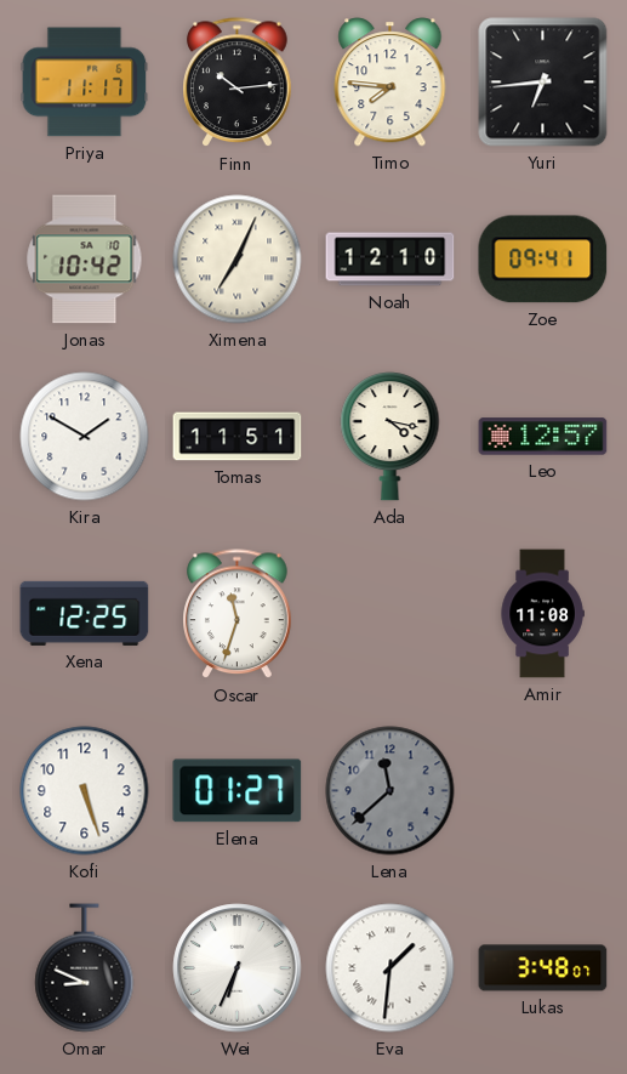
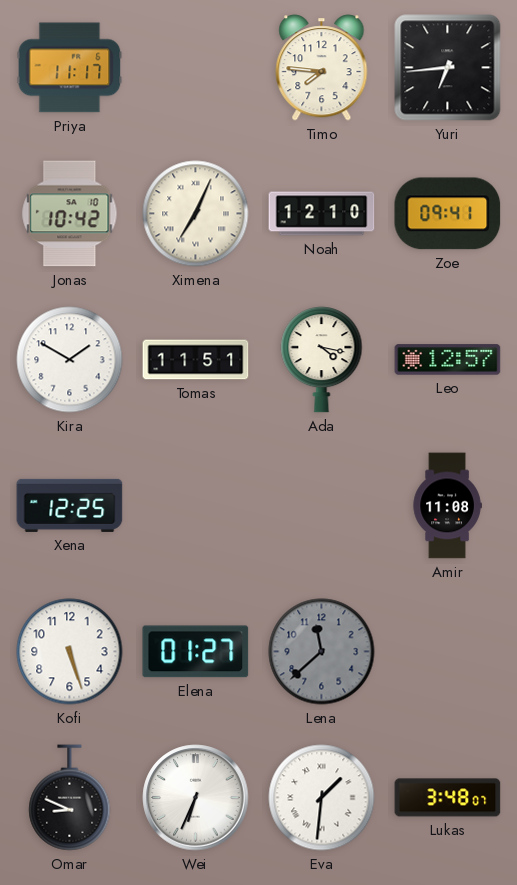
Finn: 10:14 -> none (238, 83)
Oscar: 11:33 -> none (238, 614)
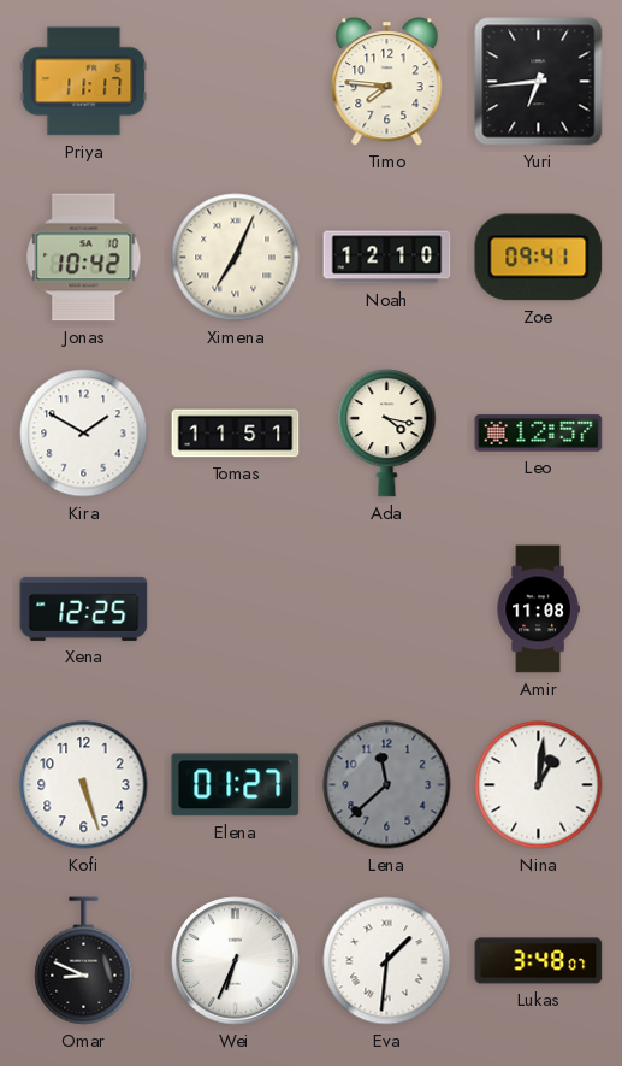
Nina: none -> 1:01 (539, 785)
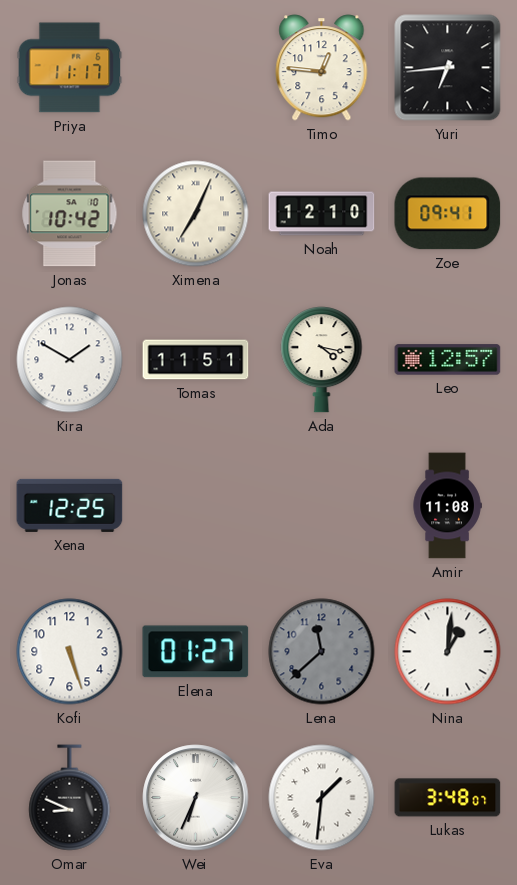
Timo: 7:46 -> 12:46 (322, 68)
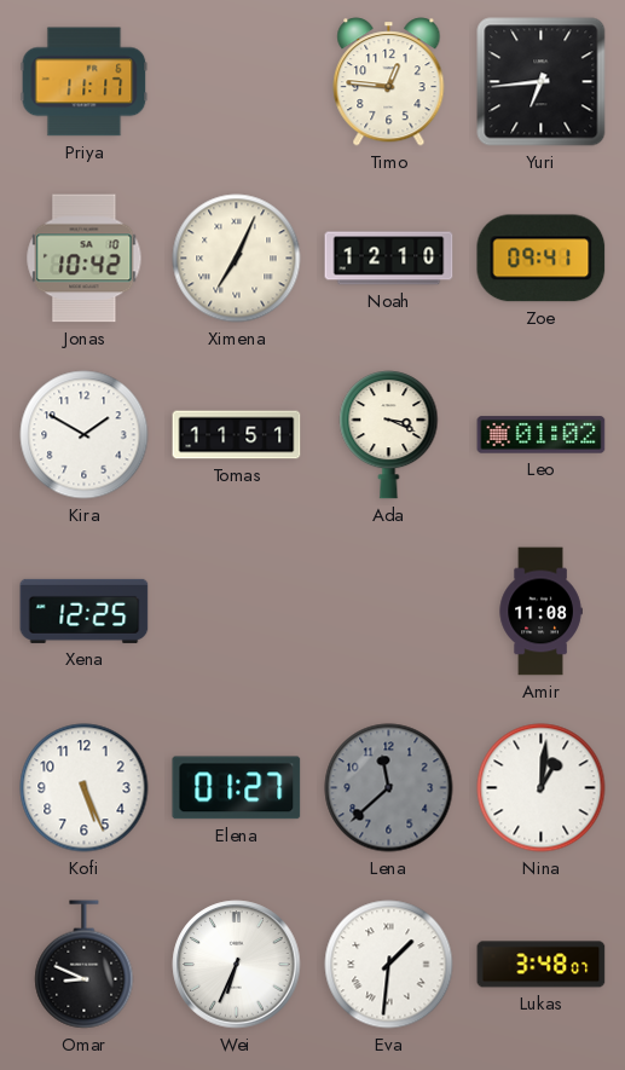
Ada: 4:17 -> 3:19 (389, 435)
Leo: 12:57 -> 01:02 (542, 435)
Kofi: 5:27 -> 5:26 (85, 788)
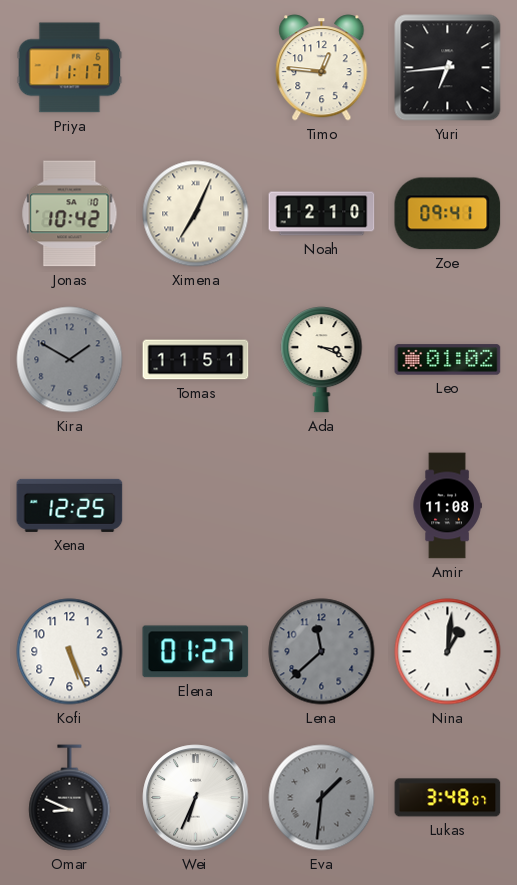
Kira dial: white -> grey (70, 360)
Eva dial: white -> grey (322, 798)
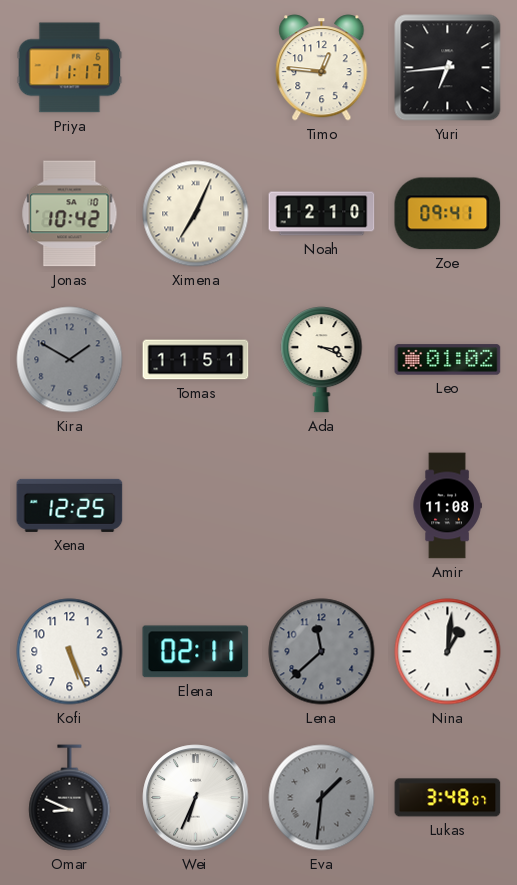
Elena: 01:27 -> 02:11 (196, 652)
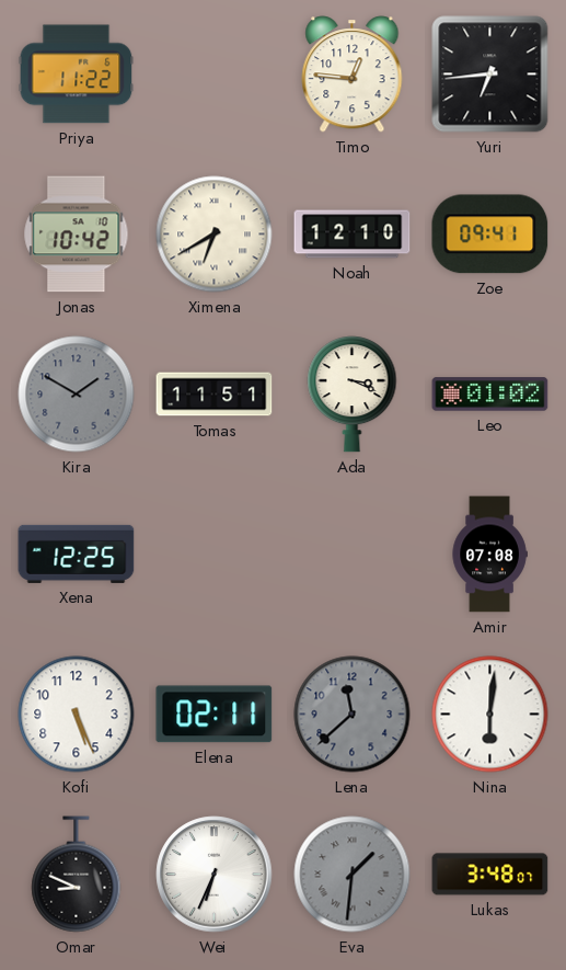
Priya: 11:17 -> 11:22 (77, 75)
Ximena: 7:04 -> 6:40 (215, 235)
Amir: 11:08 -> 07:08 (489, 555)
Nina: 1:01 -> 6:01 (490, 715)
